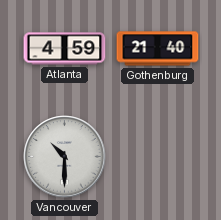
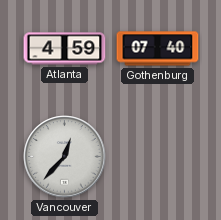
Gothenburg: 21:40 -> 07:40 (158, 49)
Vancouver: 10:30 -> 12:37 (65, 157)
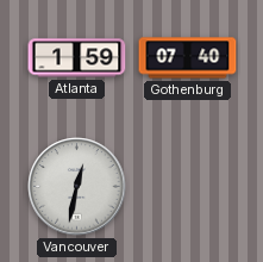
Atlanta: 4:59 -> 1:59 (77, 58)
Vancouver: 12:37 -> 12:32 (77, 187)
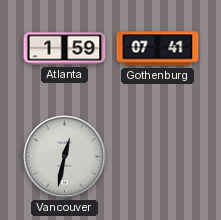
Gothenburg: 07:40 -> 07:41 (158, 49)
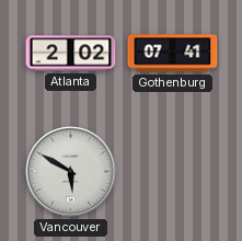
Atlanta: 1:59 -> 2:02 (71, 54)
Vancouver: 12:32 -> 5:50 (71, 172)
